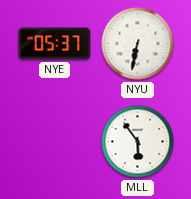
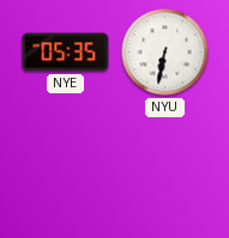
NYE: 05:37 -> 05:35 (66, 53)
MLL: 5:54 -> none (138, 142)
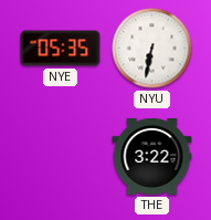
THE: none -> 3:22 (152, 156)
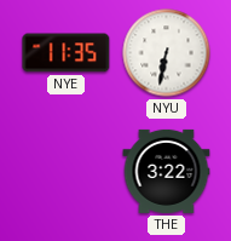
NYE: 05:35 -> 11:35 (67, 53)
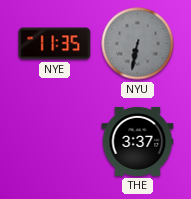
NYU dial: white -> grey (138, 44)
THE: 3:22 -> 3:37 (138, 141)
